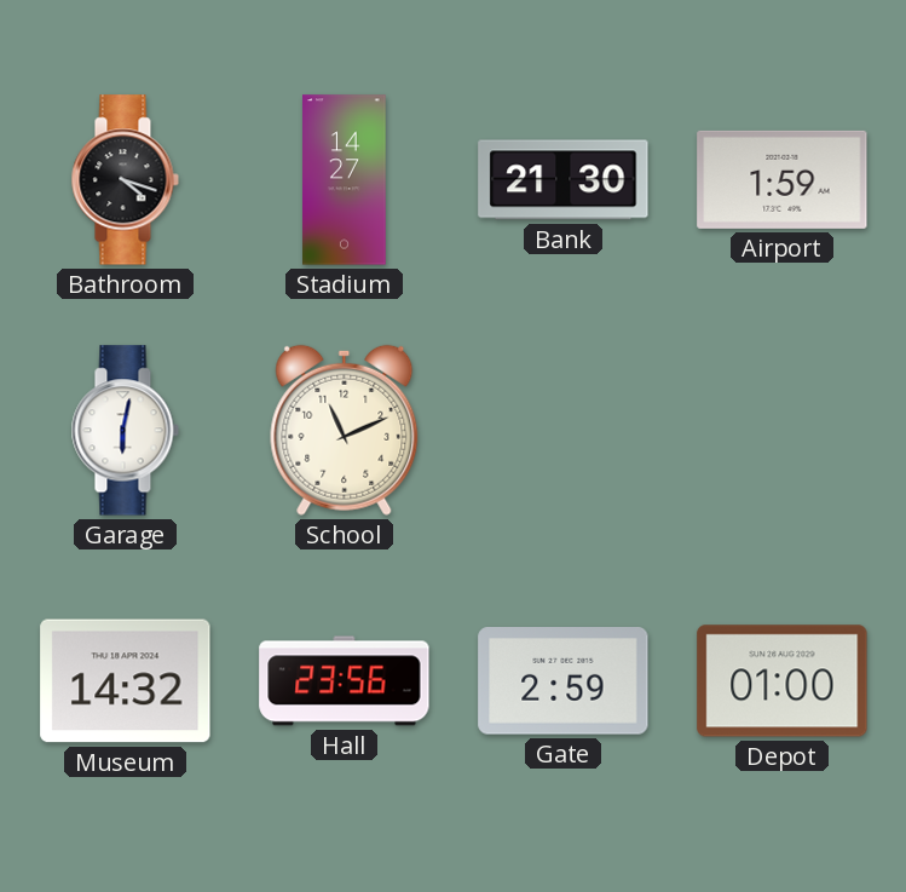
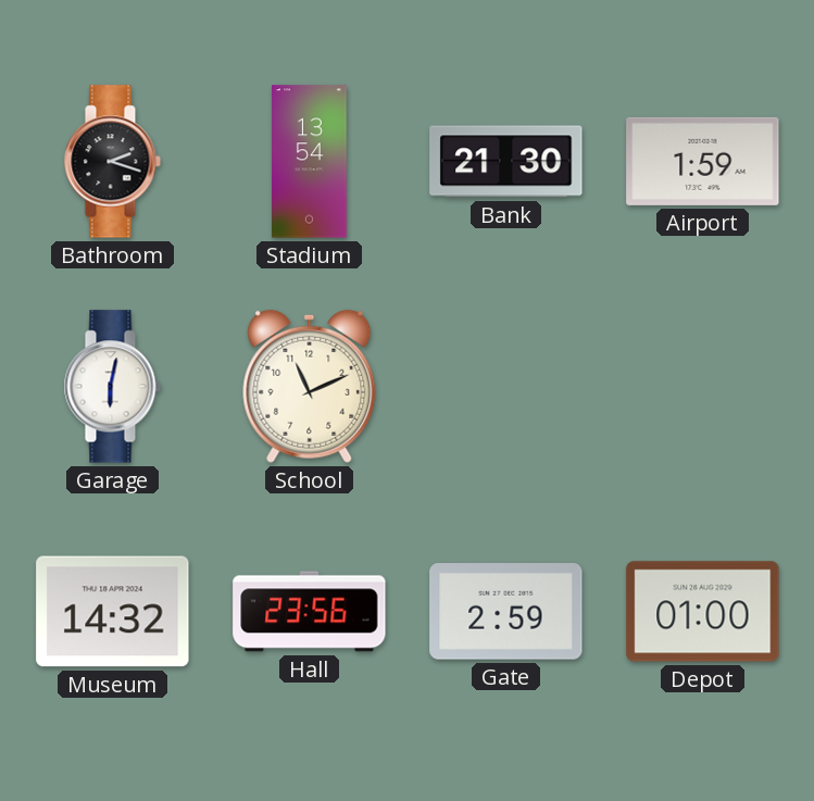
Bathroom: 4:18 -> 2:18 (112, 162)
Stadium: 14:27 -> 13:54 (310, 162)
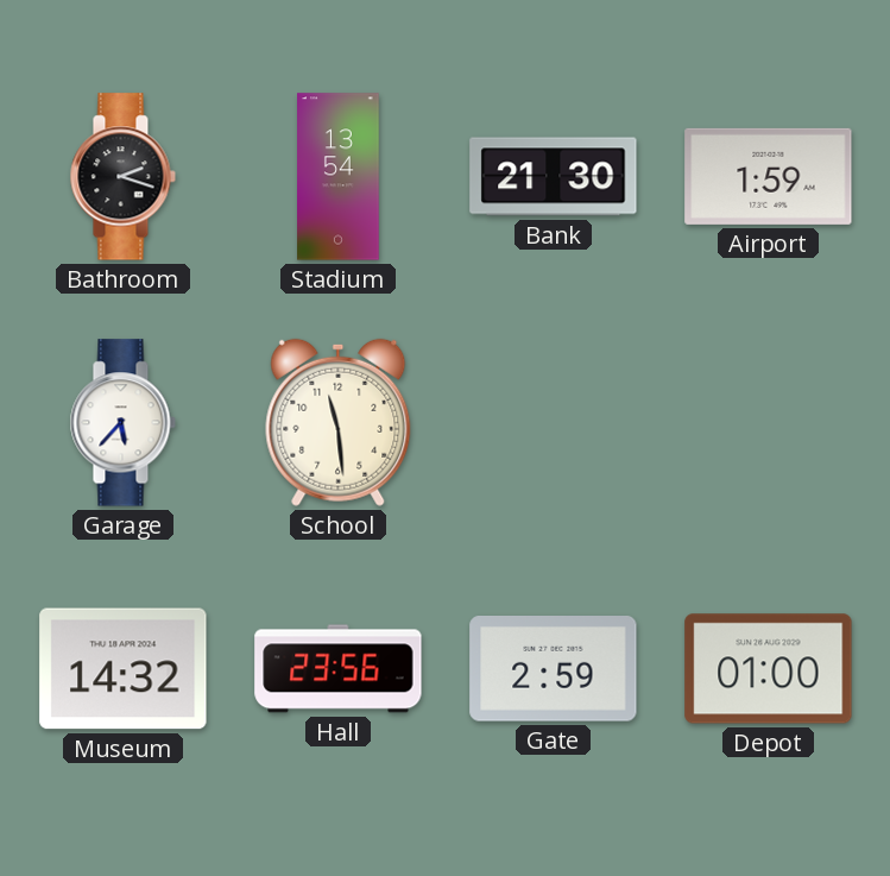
Garage: 6:02 -> 5:37 (122, 423)
School: 11:11 -> 11:29 (339, 422)
